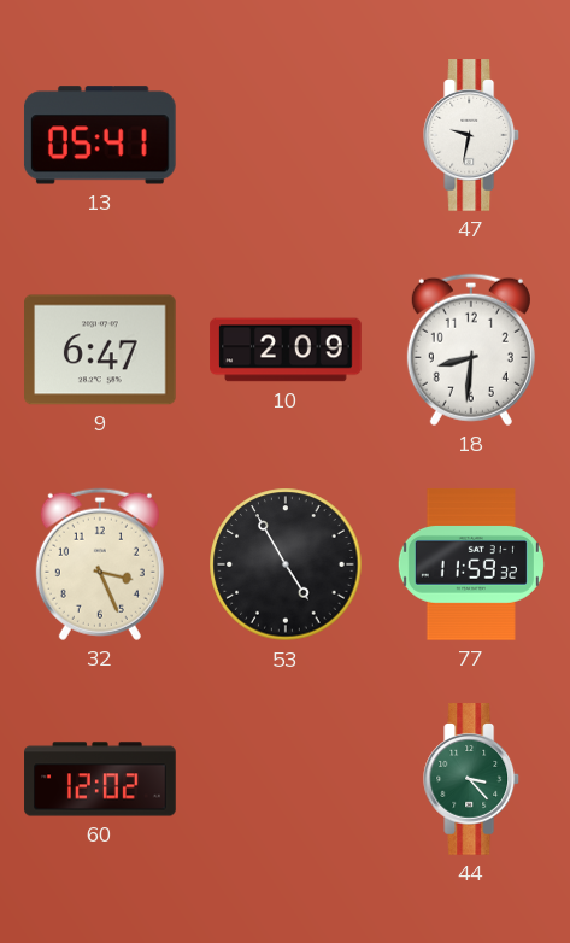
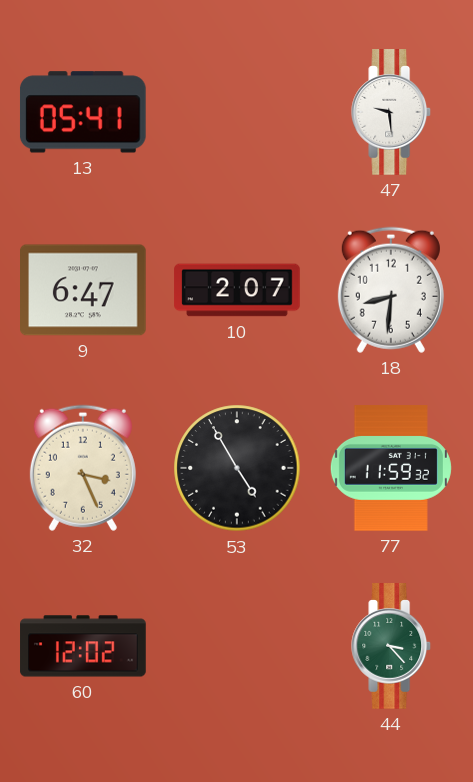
47: 9:32 -> 9:29 (392, 112)
10: 2:09 -> 2:07 (237, 290)
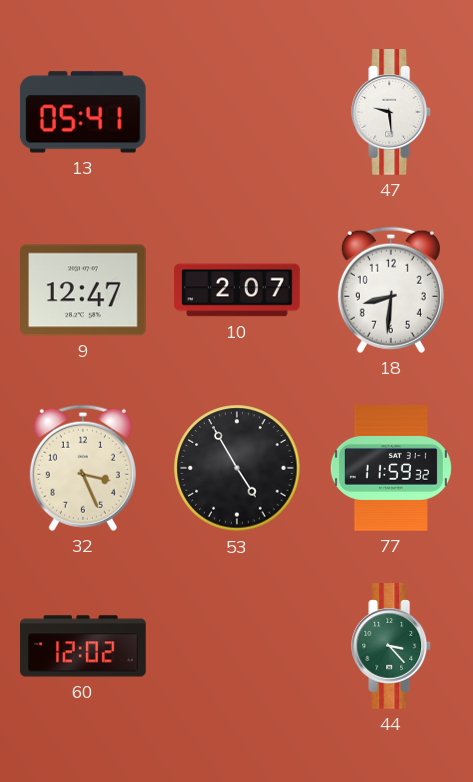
9: 6:47 -> 12:47 (84, 290)
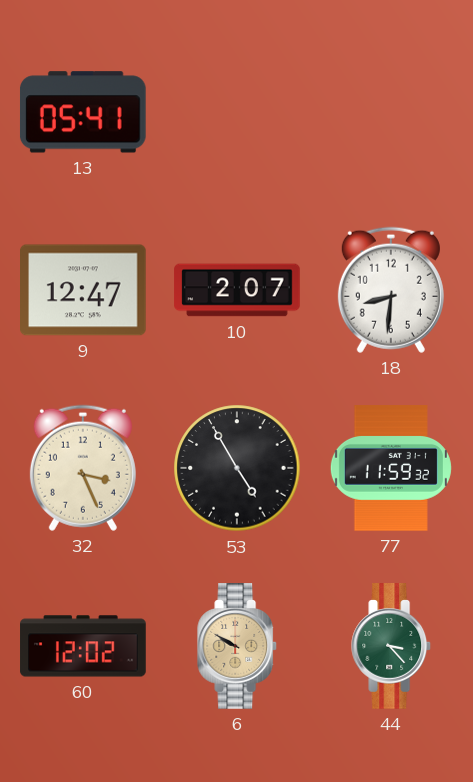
47: 9:29 -> none (392, 112)
6: none -> 9:50 (238, 646)
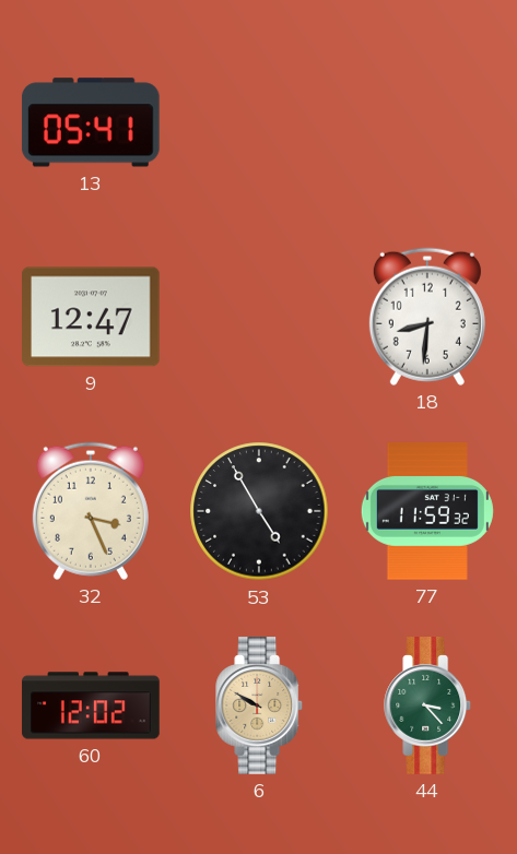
10: 2:07 -> none (237, 290)
